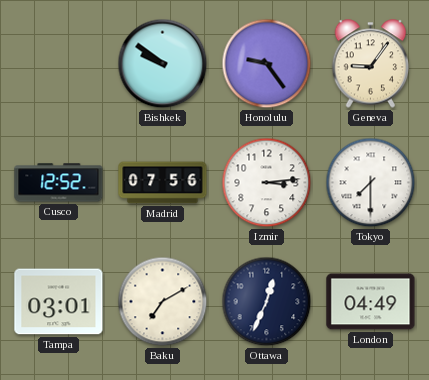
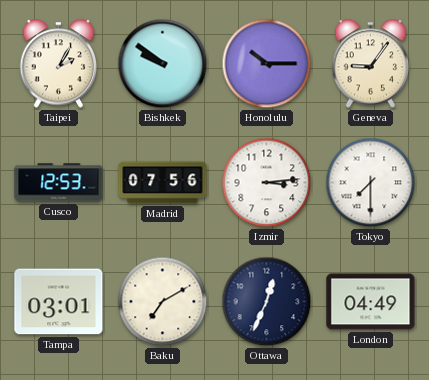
Taipei: none -> 2:05 (59, 64)
Honolulu: 9:24 -> 10:15 (267, 64)
Cusco: 12:52 -> 12:53 (59, 183)
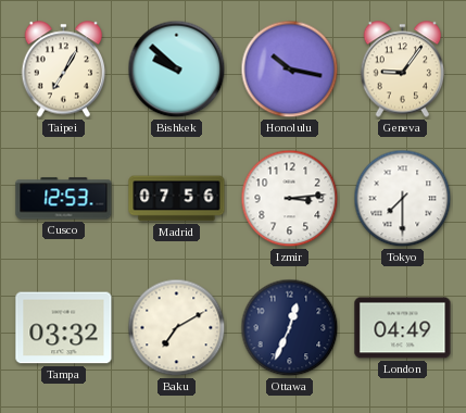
Taipei: 2:05 -> 7:05 (64, 70)
Bishkek: 9:51 -> 9:52 (177, 70)
Honolulu: 10:15 -> 10:17 (290, 70)
Tampa: 03:01 -> 03:32 (64, 328)
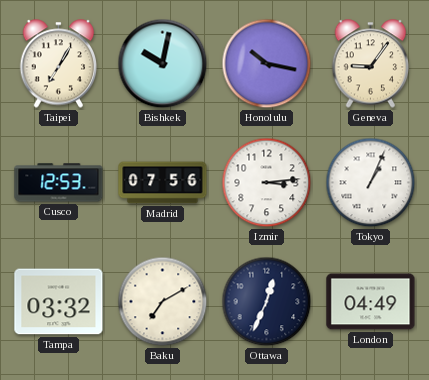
Bishkek: 9:52 -> 10:02 (163, 64)
Tokyo: 7:30 -> 1:04 (371, 183)
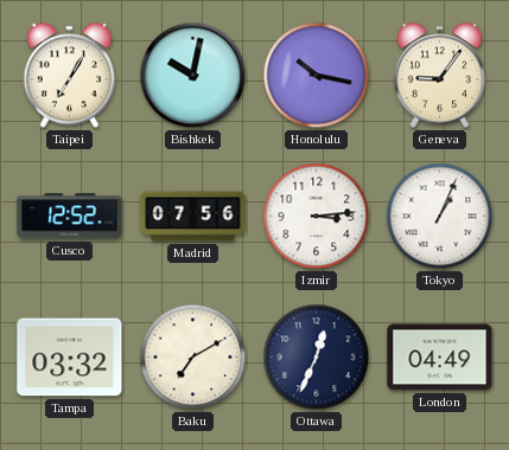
Cusco: 12:53 -> 12:52 (70, 217)
